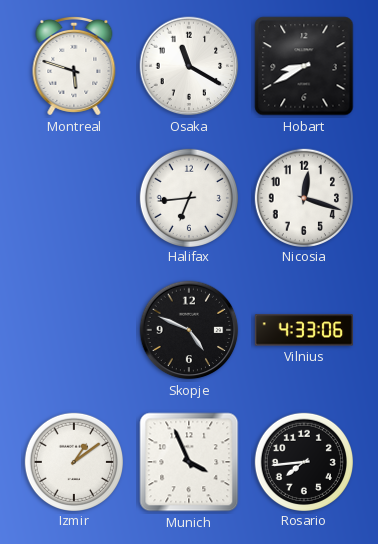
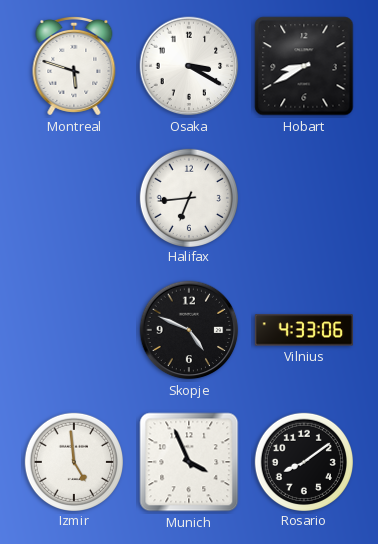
Osaka: 11:20 -> 3:20 (189, 66)
Nicosia: 12:18 -> none (303, 197)
Izmir: 1:09 -> 4:59 (73, 461)
Rosario: 7:44 -> 8:09 (303, 461)
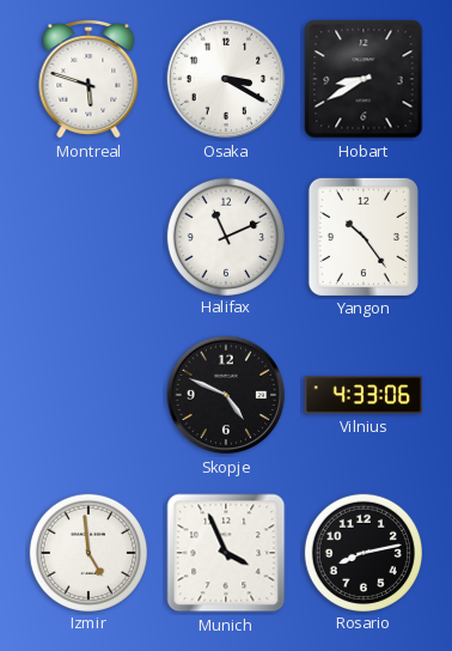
Halifax: 6:44 -> 11:11 (225, 236)
Yangon: none -> 10:24 (364, 237)
Rosario: 8:09 -> 8:13 (362, 552)
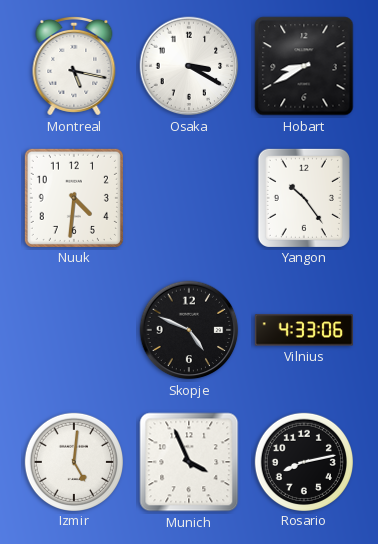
Montreal: 5:48 -> 5:17 (74, 66)
Nuuk: none -> 4:31 (74, 198)
Halifax: 11:11 -> none (225, 236)
Izmir: 4:59 -> 5:01 (73, 461)
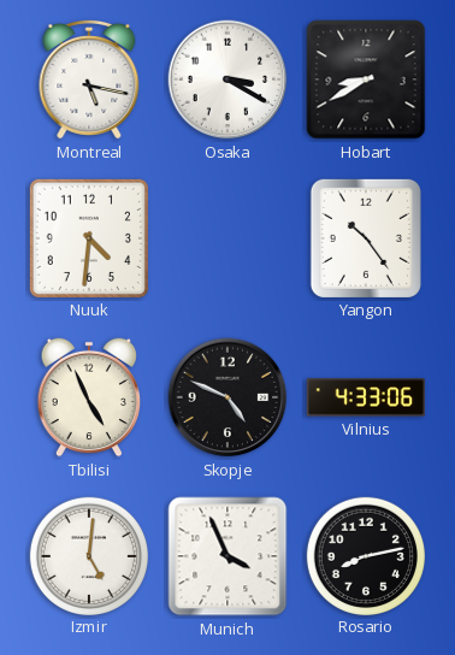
Tbilisi: none -> 4:56 (89, 397)
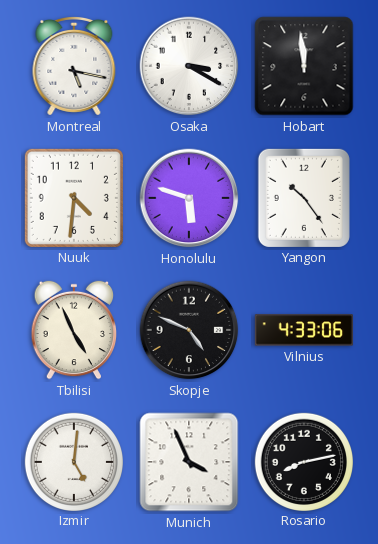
Hobart: 8:40 -> 11:59 (304, 66)
Honolulu: none -> 5:48 (189, 198)
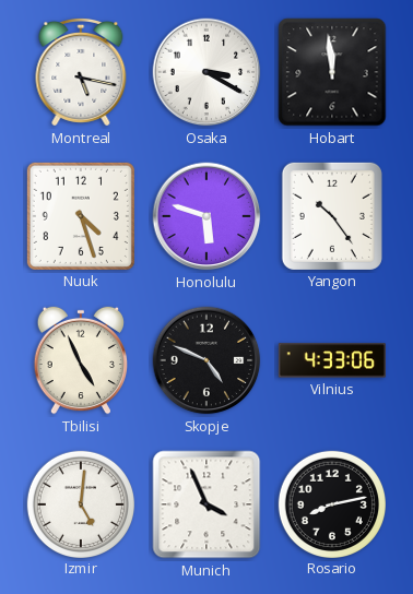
Nuuk: 4:31 -> 4:27 (81, 216)
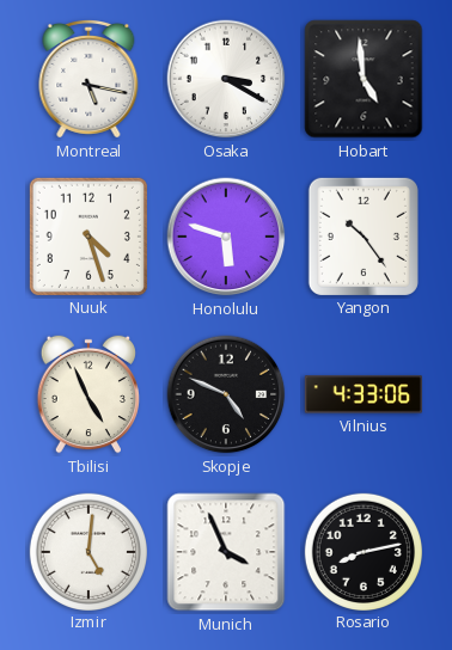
Hobart: 11:59 -> 4:59 (364, 79)
